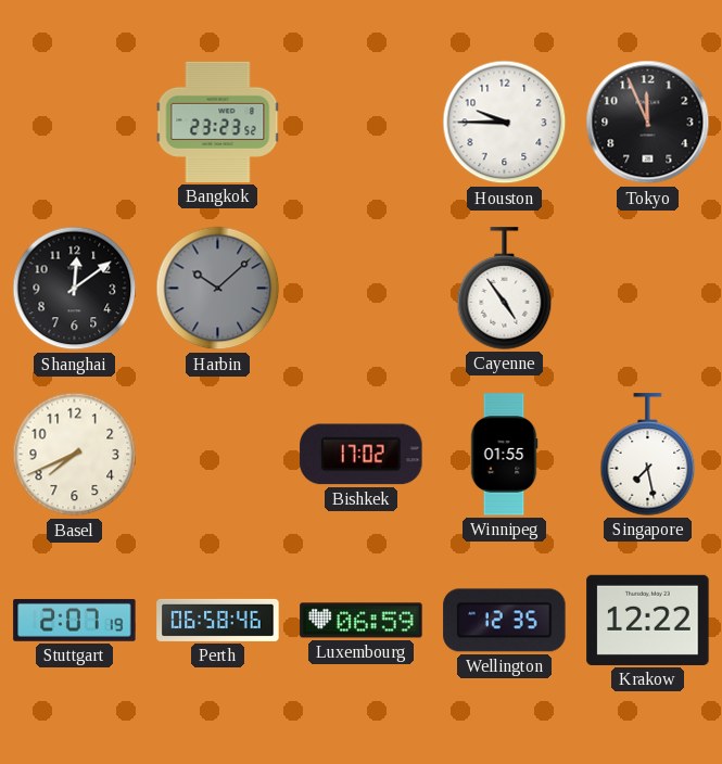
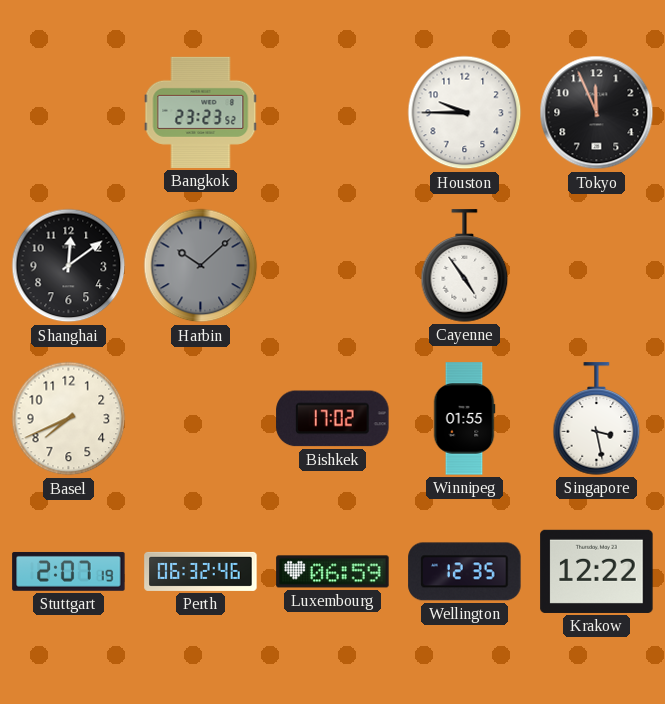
Singapore: 7:28 -> 3:28 (597, 419)
Perth: 06:58 -> 06:32 (201, 571)
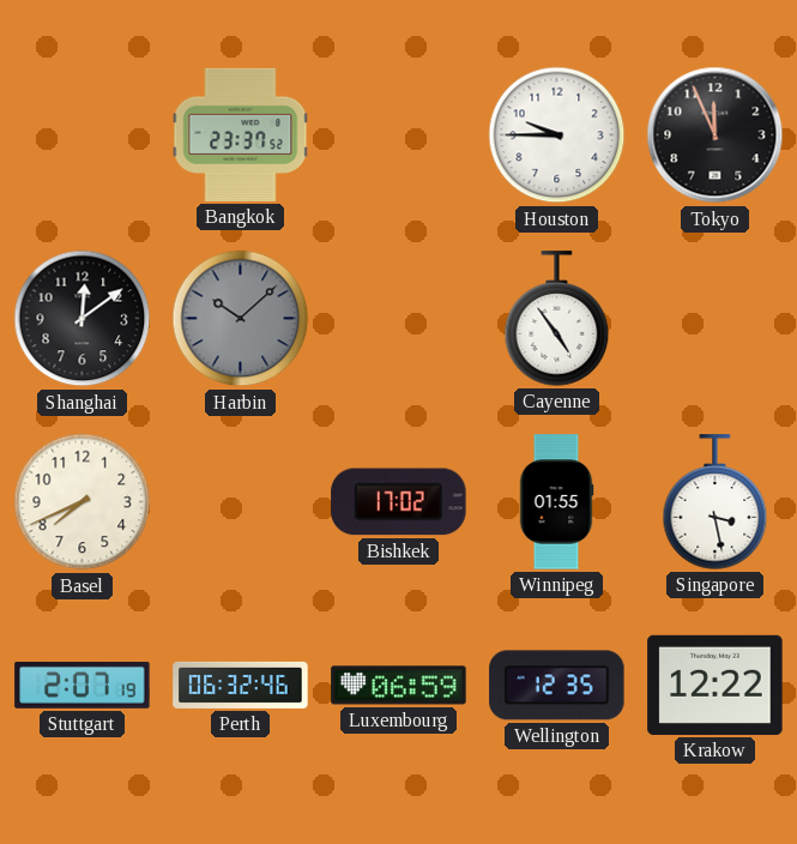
Bangkok: 23:23 -> 23:37 (241, 134)
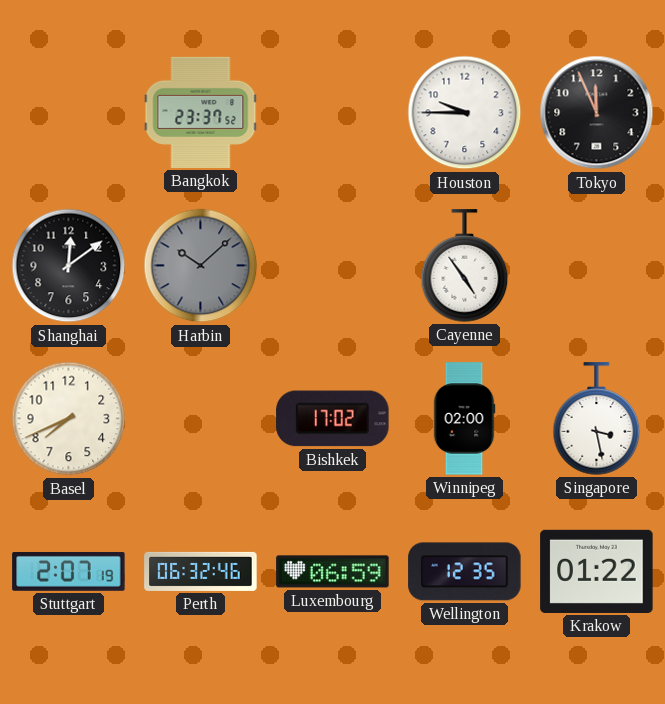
Winnipeg: 01:55 -> 02:00 (464, 419)
Krakow: 12:22 -> 01:22 (597, 571)
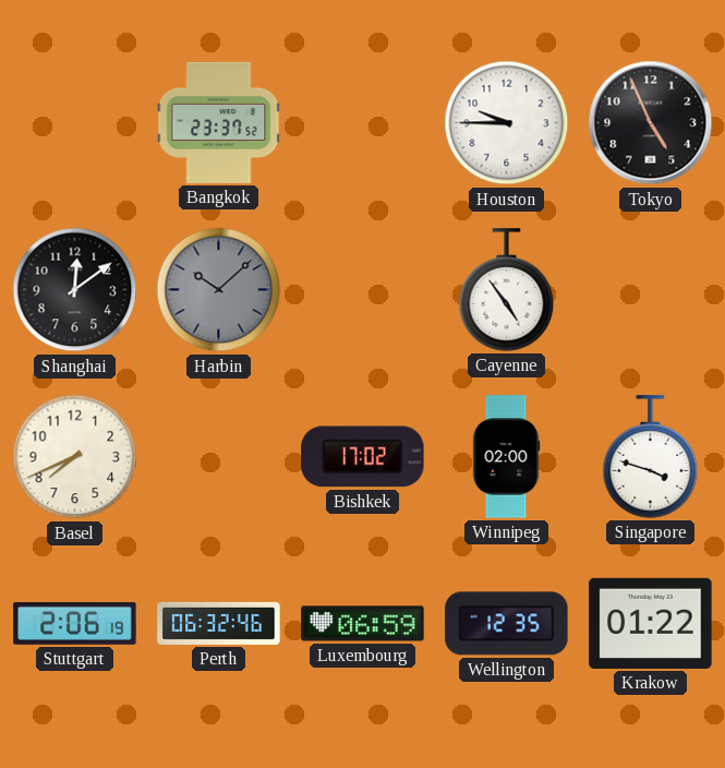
Tokyo: 11:56 -> 4:56 (651, 123)
Singapore: 3:28 -> 3:48 (651, 457)
Stuttgart: 2:07 -> 2:06 (75, 623)
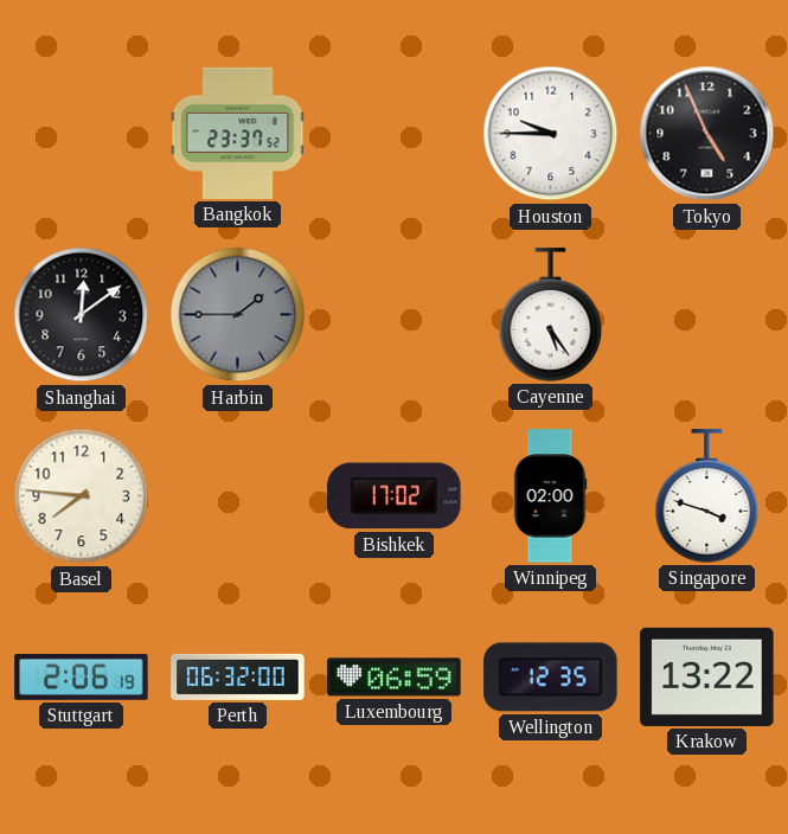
Harbin: 10:08 -> 1:45 (238, 315)
Cayenne: 4:54 -> 5:24 (551, 315)
Basel: 7:41 -> 7:46 (82, 496)
Perth: 06:32:46 -> 06:32:00 (238, 676)
Krakow: 01:22 -> 13:22 (707, 676)
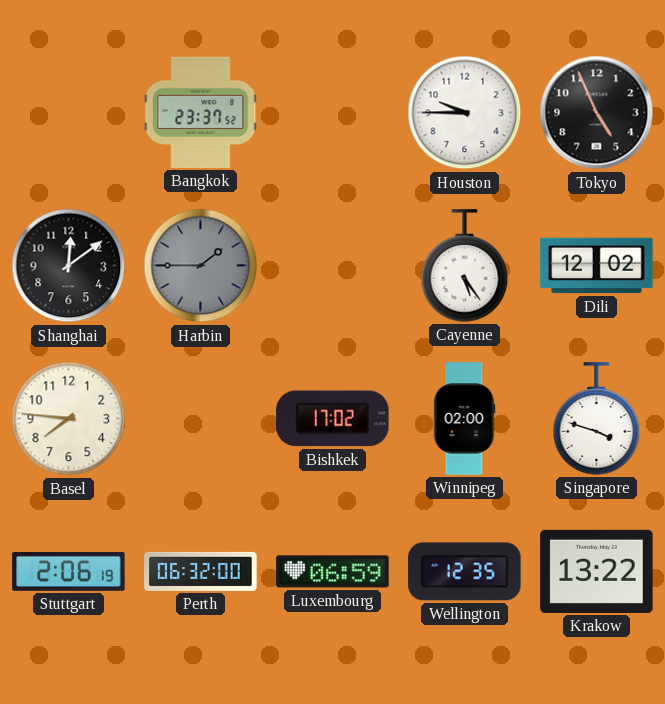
Dili: none -> 12:02 (597, 266)
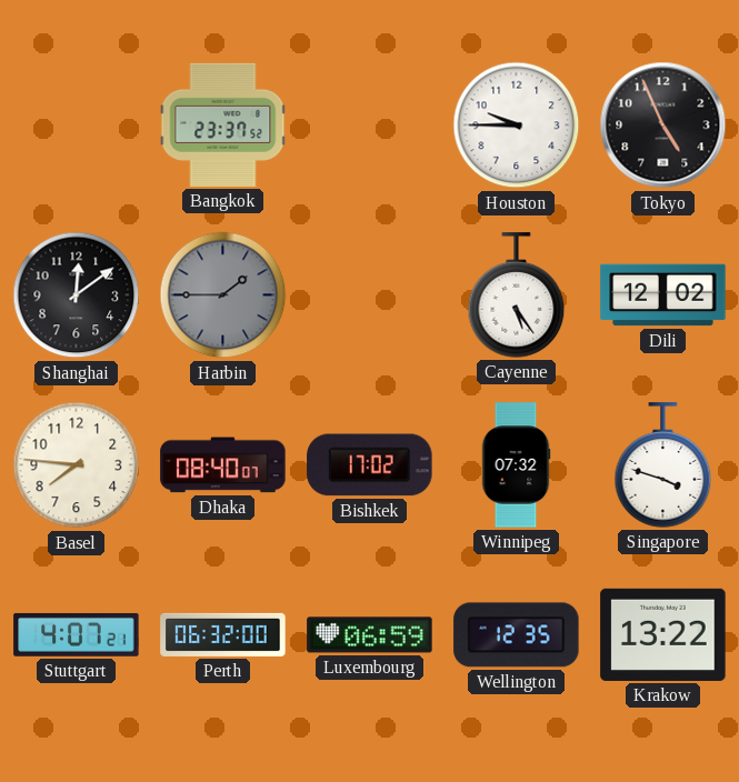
Dhaka: none -> 08:40 (223, 465)
Winnipeg: 02:00 -> 07:32 (516, 465)
Stuttgart: 2:06 -> 4:07 (77, 634)
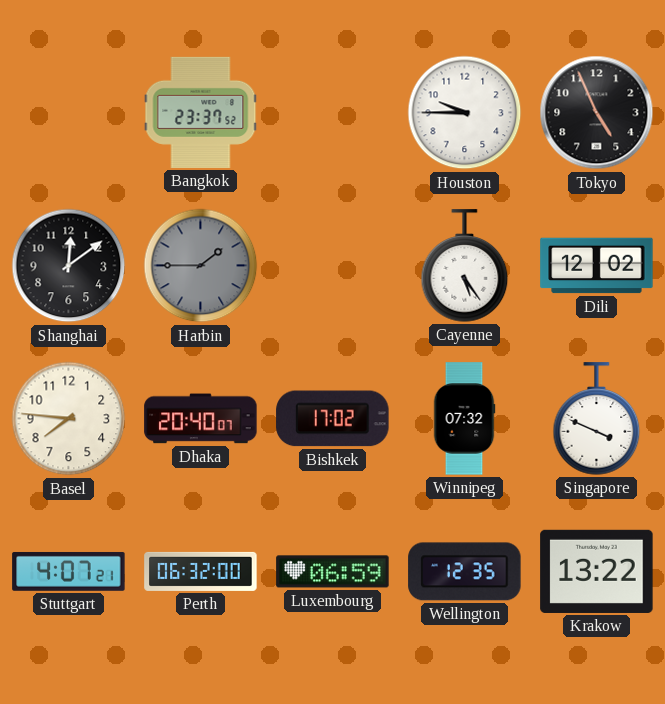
Dhaka: 08:40 -> 20:40 (201, 419)
Singapore: 3:48 -> 3:49 (597, 419)
